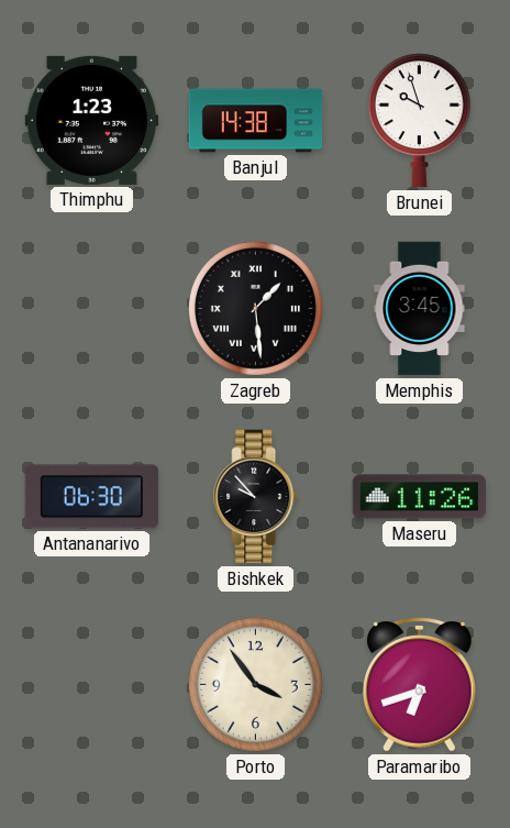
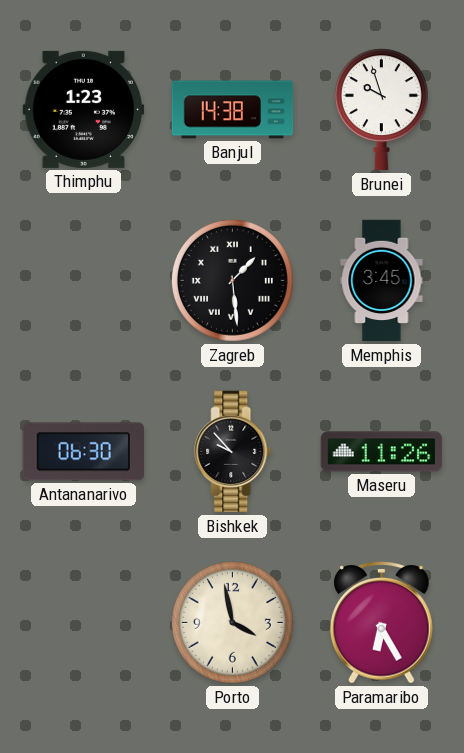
Porto: 3:54 -> 3:58 (232, 622)
Paramaribo: 6:42 -> 6:25 (382, 623)
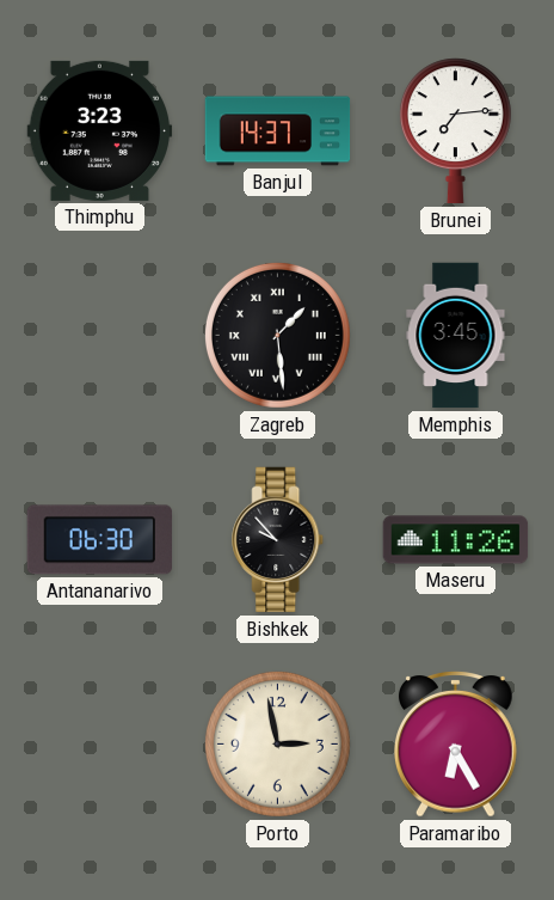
Thimphu: 1:23 -> 3:23 (100, 130)
Banjul: 14:38 -> 14:37 (278, 131)
Brunei: 9:57 -> 7:14 (455, 131)
Porto: 3:58 -> 2:58 (277, 743)
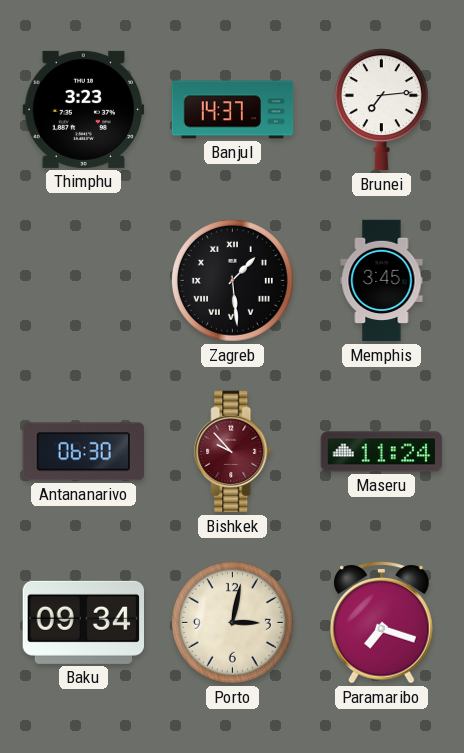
Bishkek dial: black -> burgundy (233, 452)
Maseru: 11:26 -> 11:24 (382, 452)
Baku: none -> 09:34 (83, 622)
Porto: 2:58 -> 3:02 (232, 622)
Paramaribo: 6:25 -> 7:18 (382, 623)
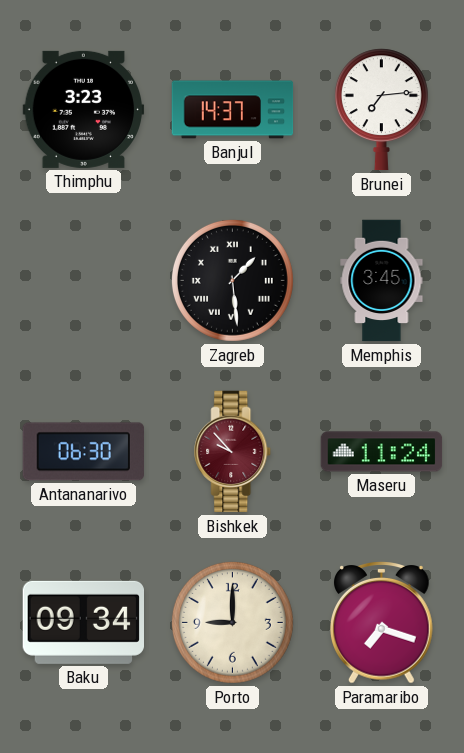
Porto: 3:02 -> 9:00 (232, 622)
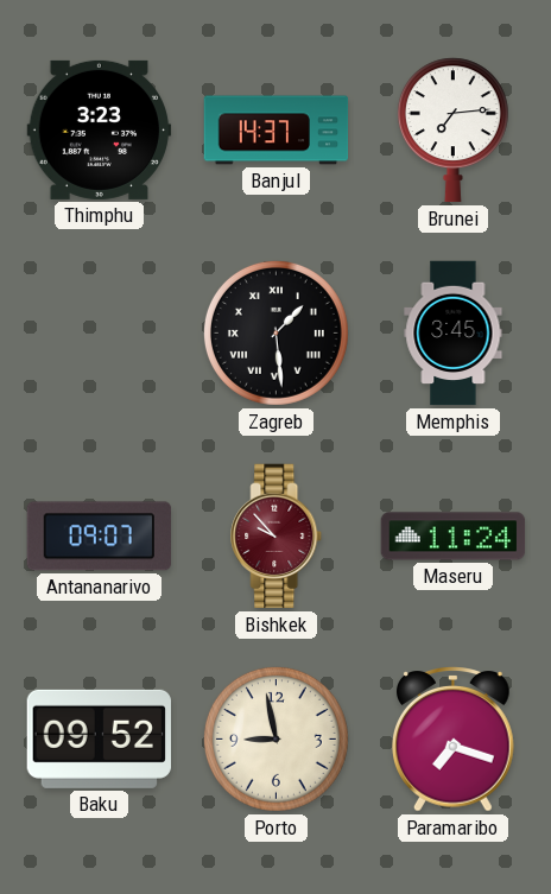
Antananarivo: 06:30 -> 09:07 (99, 537)
Baku: 09:34 -> 09:52 (99, 738)
Porto: 9:00 -> 8:58 (275, 738)
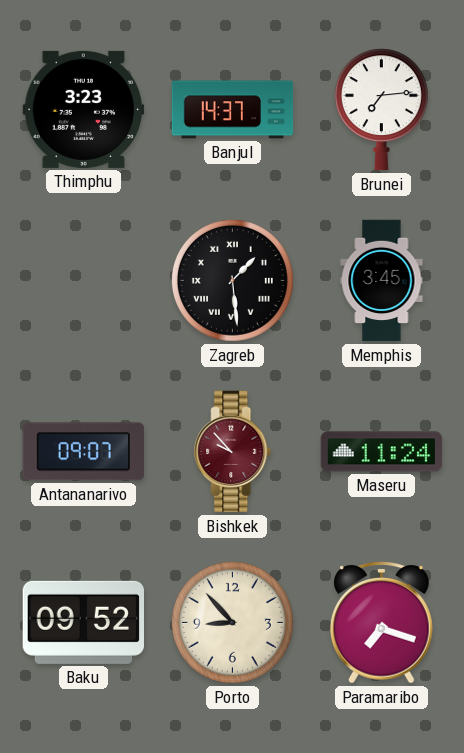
Porto: 8:58 -> 8:53 (232, 622)
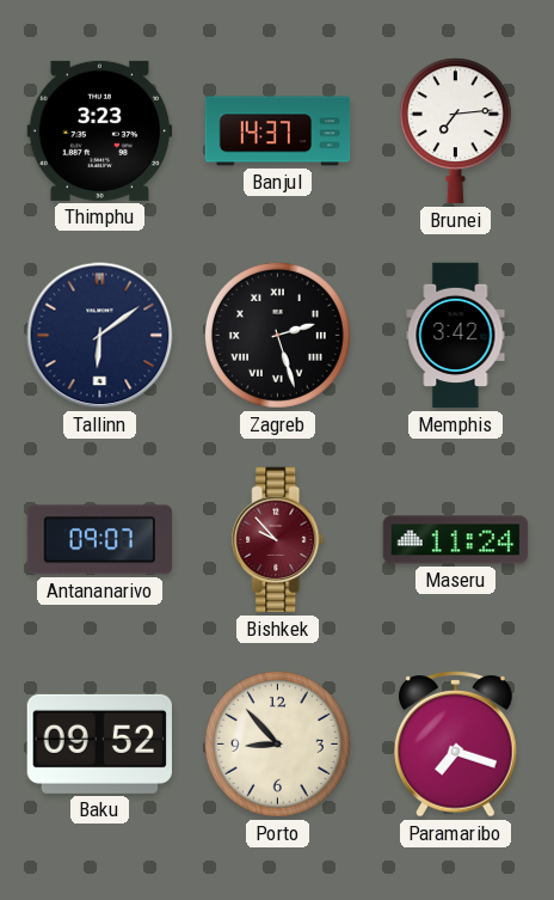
Tallinn: none -> 6:09 (100, 336)
Zagreb: 1:29 -> 2:27 (277, 335)
Memphis: 3:45 -> 3:42 (456, 336)
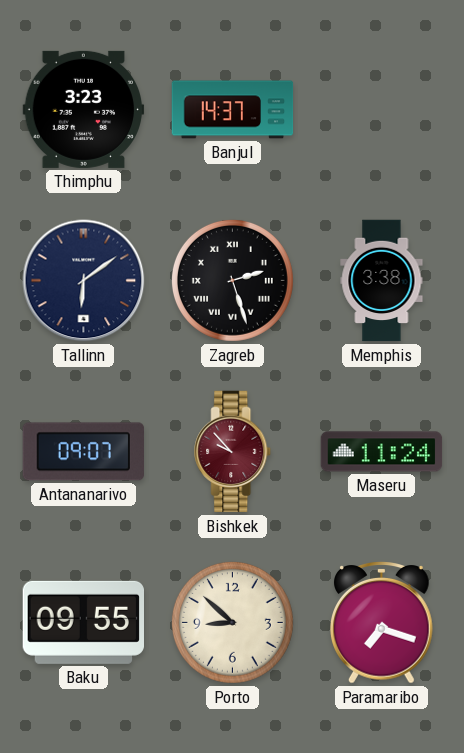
Brunei: 7:14 -> none (455, 131)
Memphis: 3:42 -> 3:38 (382, 281)
Baku: 09:52 -> 09:55 (83, 622)
Porto: 8:53 -> 8:52 (232, 622)
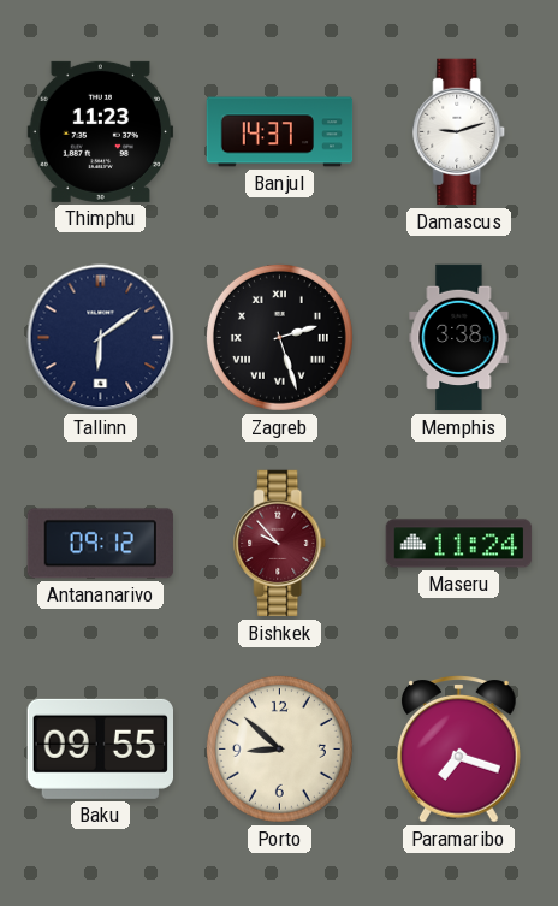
Thimphu: 3:23 -> 11:23 (101, 131)
Damascus: none -> 9:12 (459, 132)
Antananarivo: 09:07 -> 09:12 (100, 544)
